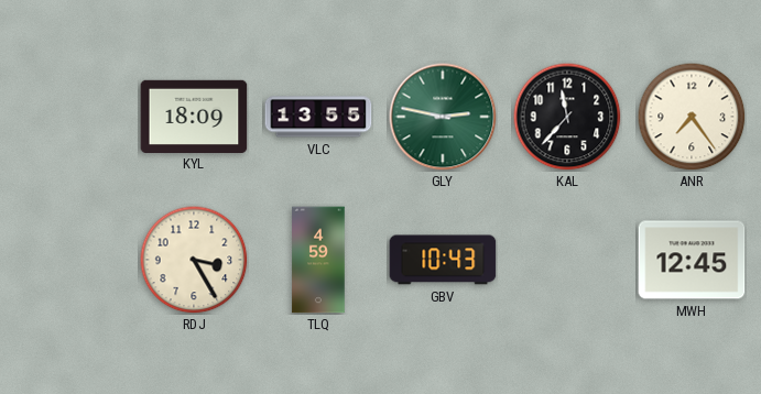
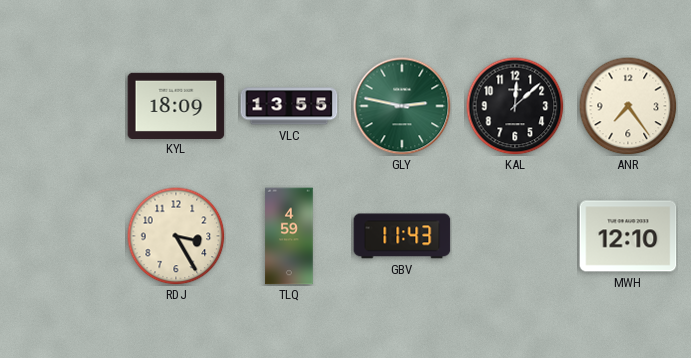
KAL: 11:37 -> 12:08 (515, 106)
GBV: 10:43 -> 11:43 (402, 236)
MWH: 12:45 -> 12:10 (628, 236)
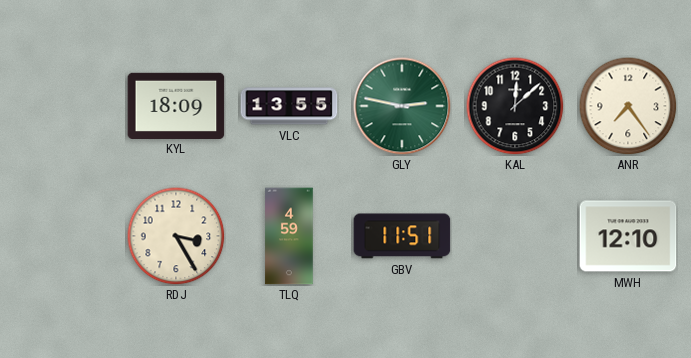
GBV: 11:43 -> 11:51 (402, 236)
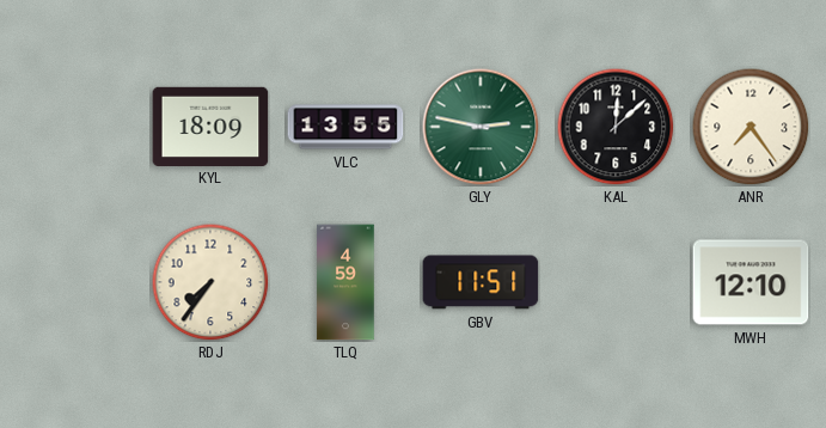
RDJ: 3:25 -> 7:36 (210, 282)
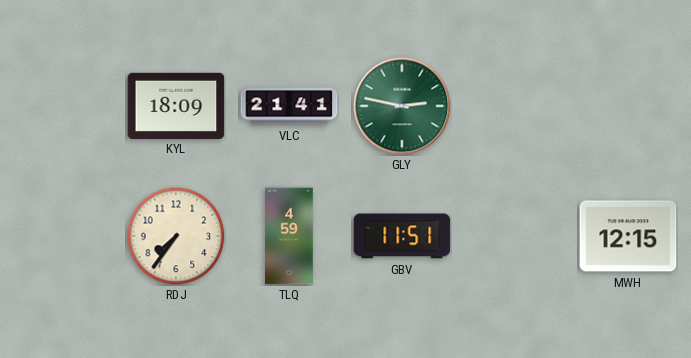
VLC: 13:55 -> 21:41 (289, 106)
KAL: 12:08 -> none (616, 127)
ANR: 7:24 -> none (751, 127)
MWH: 12:10 -> 12:15 (628, 236)
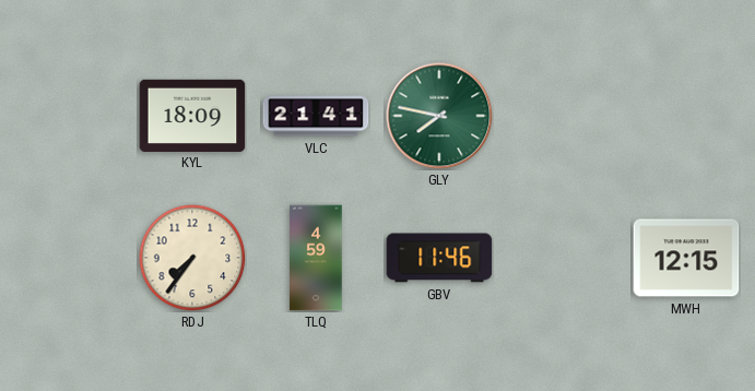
GLY: 2:47 -> 7:47 (439, 116)
GBV: 11:51 -> 11:46 (439, 258)
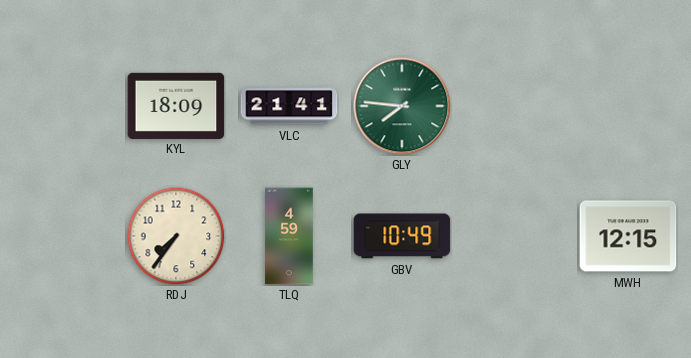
GLY: 7:47 -> 7:46 (402, 106)
GBV: 11:46 -> 10:49 (402, 236)
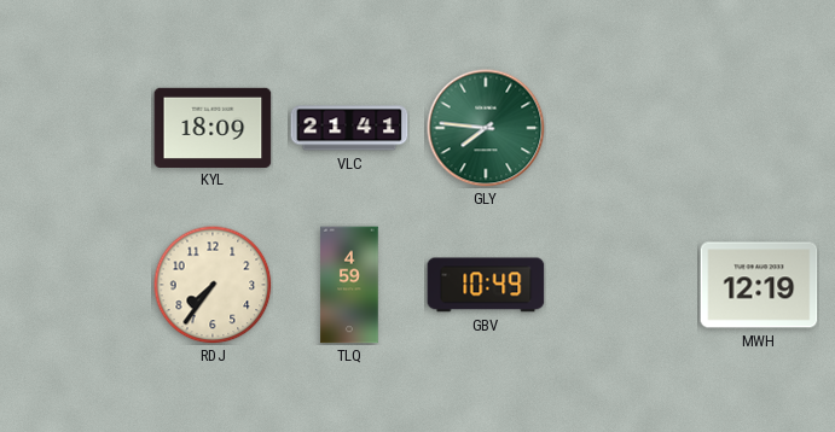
MWH: 12:15 -> 12:19 (759, 285)
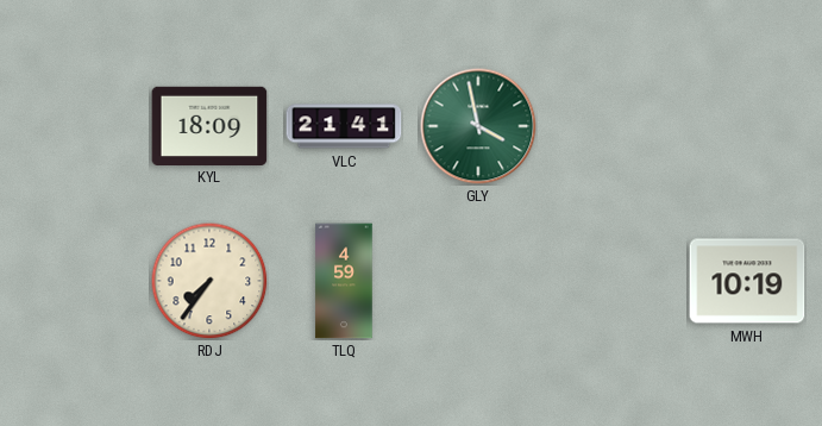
GLY: 7:46 -> 3:58 (478, 126)
GBV: 10:49 -> none (486, 285)
MWH: 12:19 -> 10:19 (747, 281)
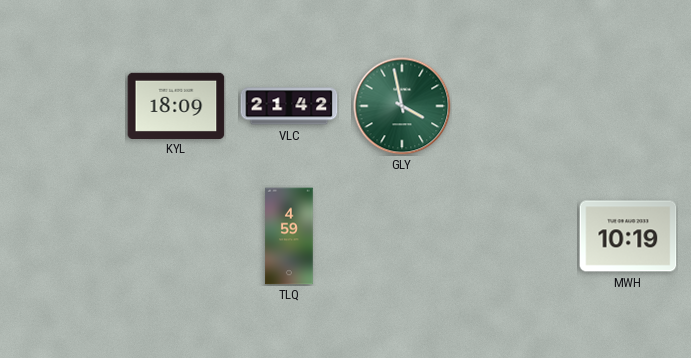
VLC: 21:41 -> 21:42 (289, 106)
RDJ: 7:36 -> none (209, 281)
